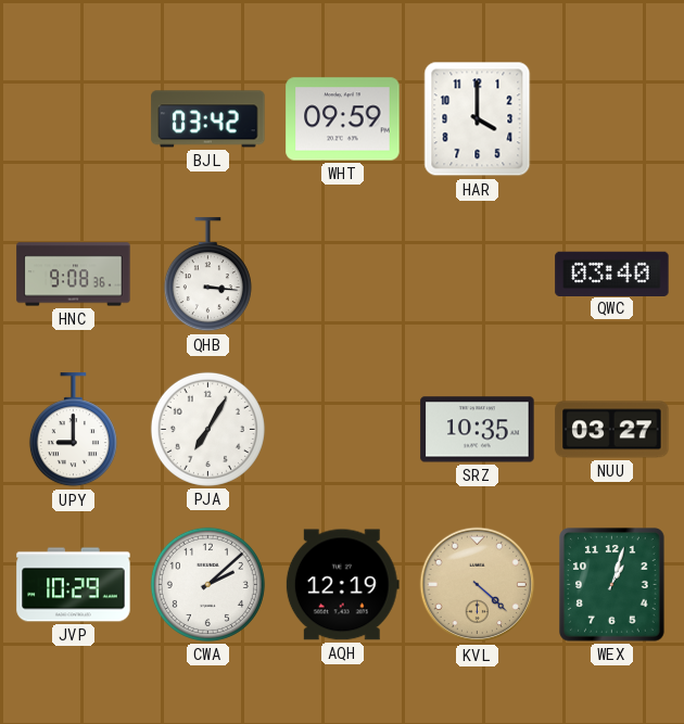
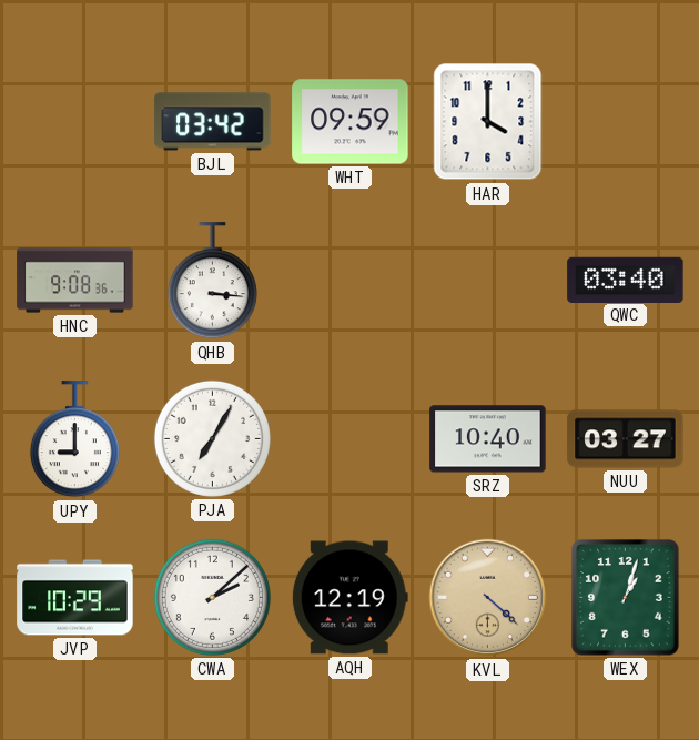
SRZ: 10:35 -> 10:40 (488, 439)
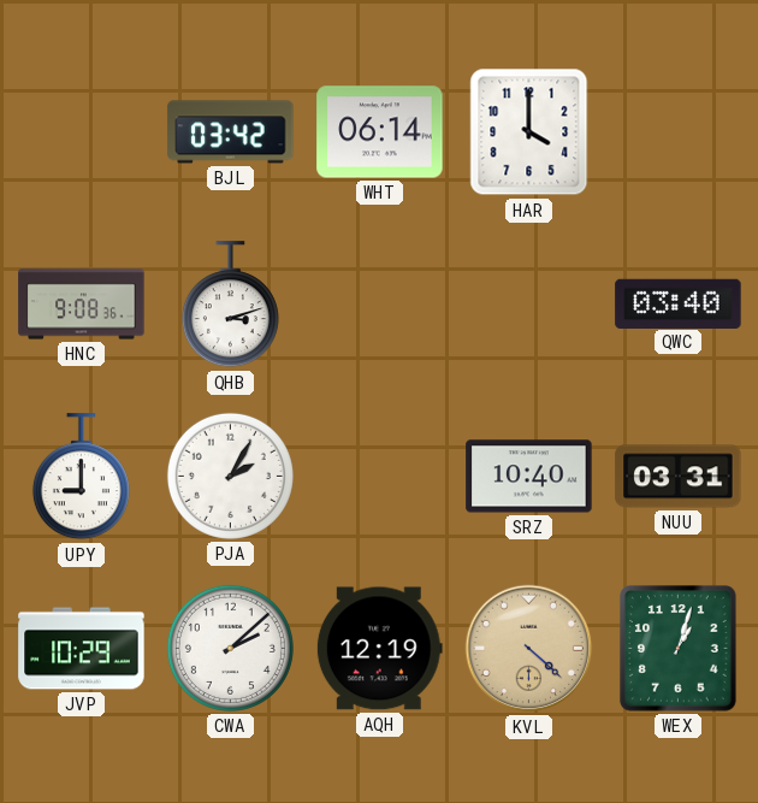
WHT: 09:59 -> 06:14 (380, 132)
QHB: 3:16 -> 3:12 (230, 305)
PJA: 7:05 -> 2:05 (230, 476)
NUU: 03:27 -> 03:31 (679, 477)
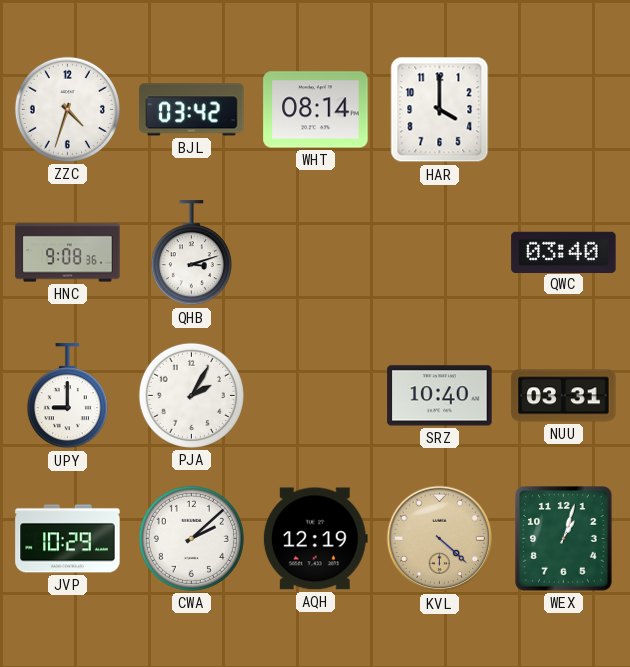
ZZC: none -> 4:33 (67, 109)
WHT: 06:14 -> 08:14 (316, 110)
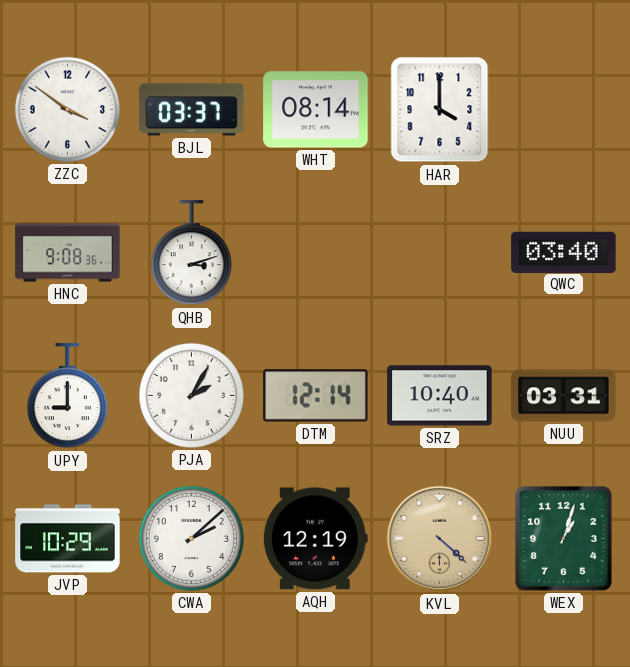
ZZC: 4:33 -> 3:51 (67, 109)
BJL: 03:42 -> 03:37 (192, 110)
DTM: none -> 12:14 (316, 396)
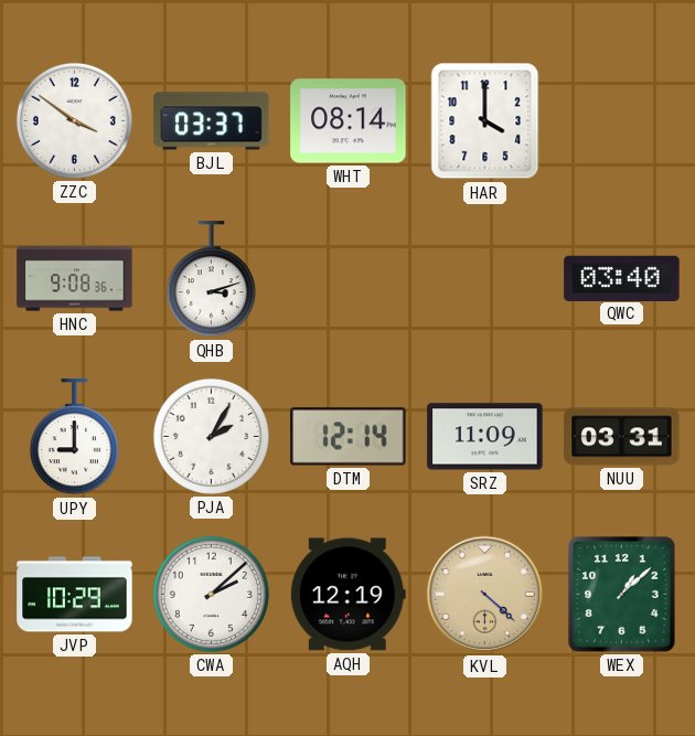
SRZ: 10:40 -> 11:09 (485, 437)
WEX: 1:03 -> 1:08 (622, 595)
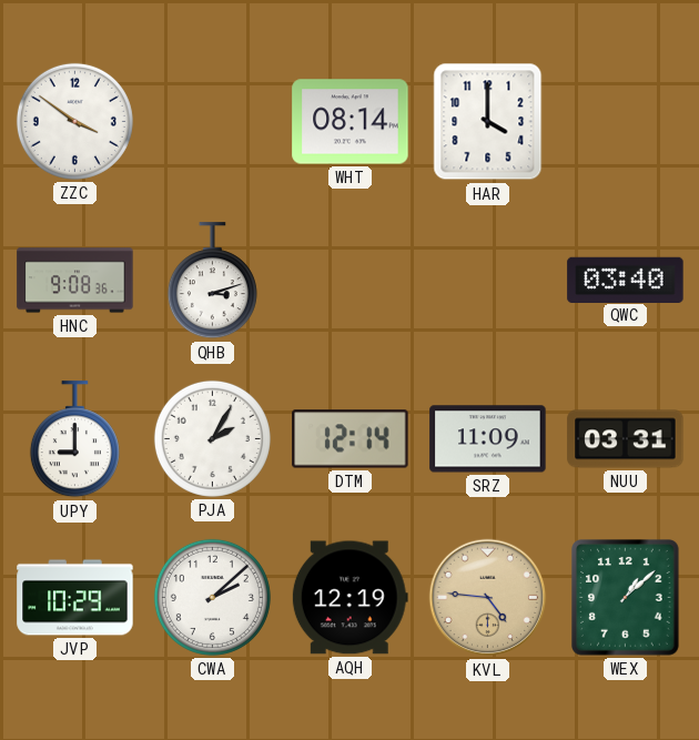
BJL: 03:37 -> none (212, 121)
KVL: 4:22 -> 4:46 (488, 598)
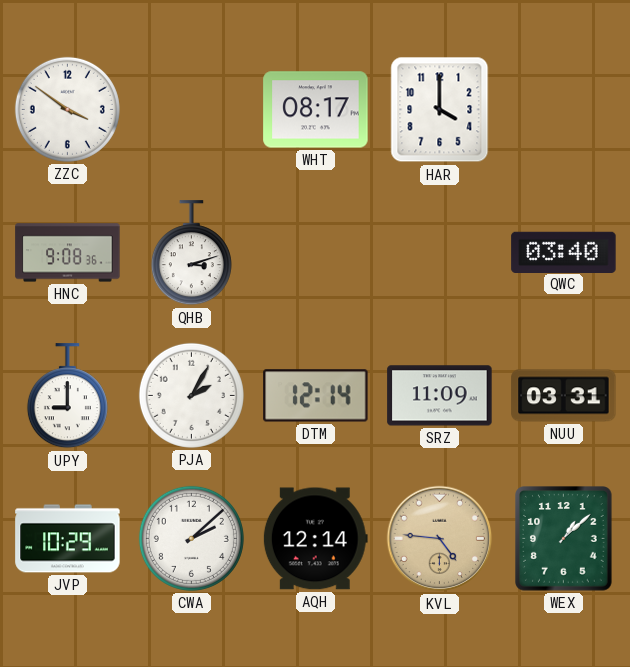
WHT: 08:14 -> 08:17 (316, 110)
AQH: 12:19 -> 12:14 (315, 539)
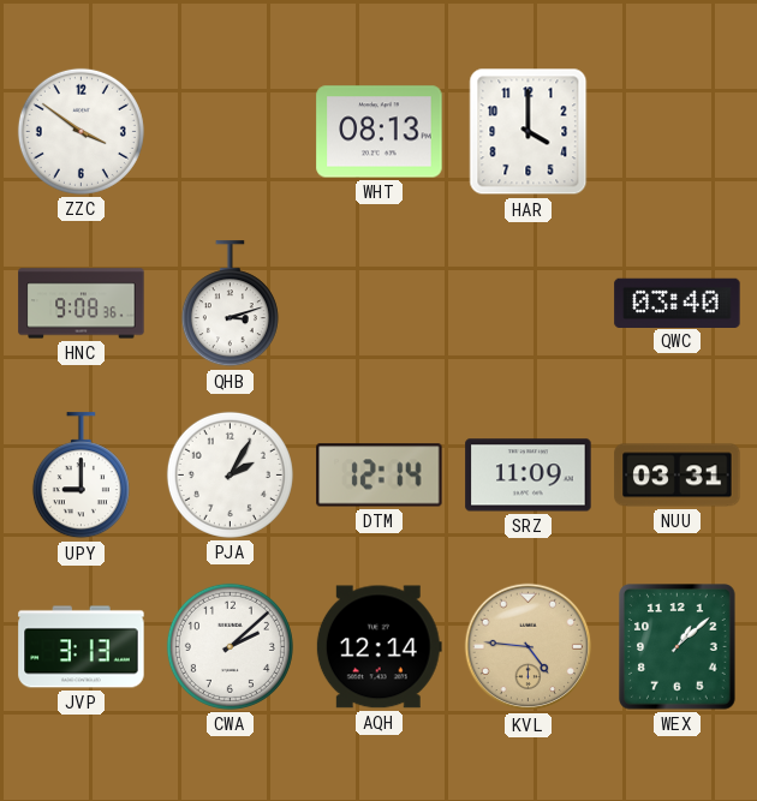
WHT: 08:17 -> 08:13 (380, 132)
JVP: 10:29 -> 3:13 (82, 647)
